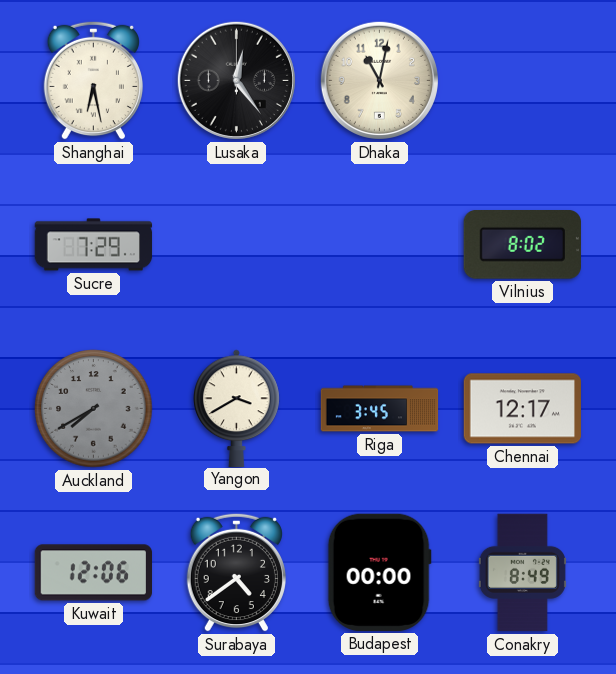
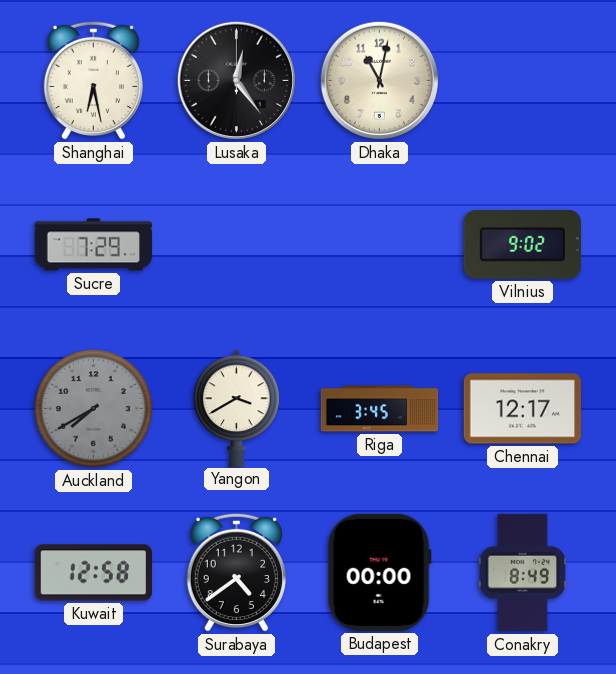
Vilnius: 8:02 -> 9:02 (522, 245)
Kuwait: 12:06 -> 12:58 (93, 573)
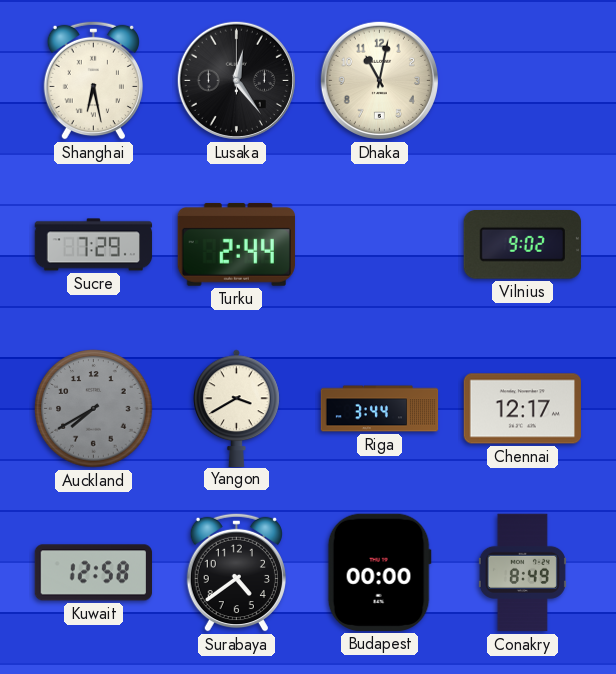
Turku: none -> 2:44 (236, 244)
Riga: 3:45 -> 3:44 (380, 409)
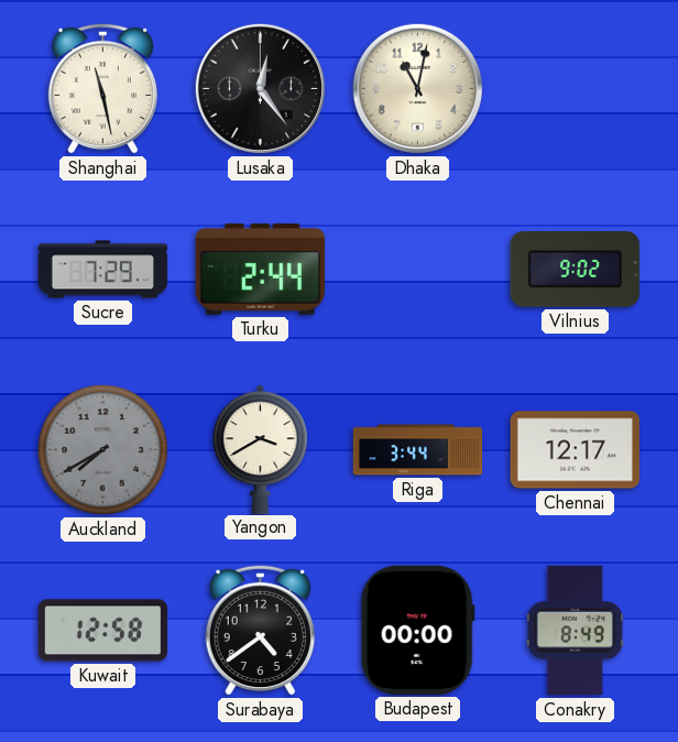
Shanghai: 6:28 -> 11:28 (102, 88)
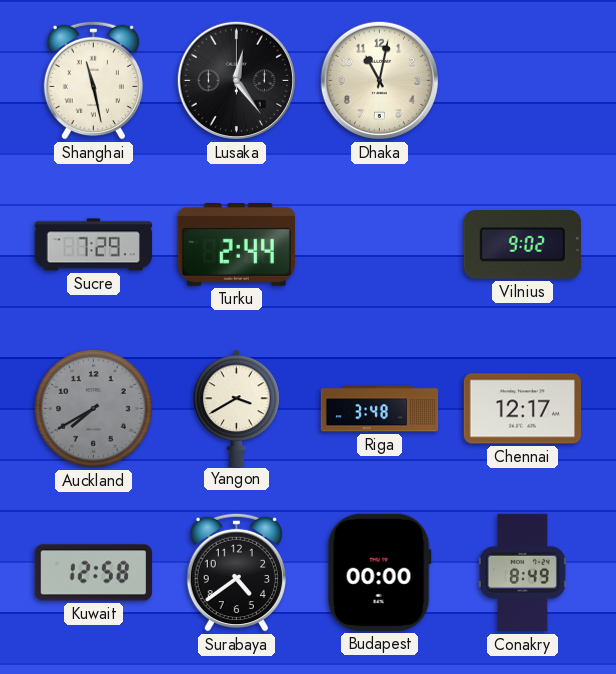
Riga: 3:44 -> 3:48 (380, 409)
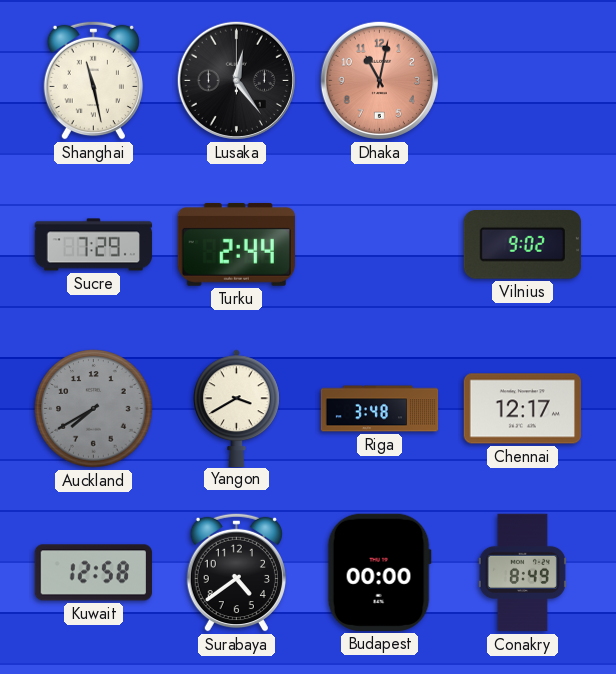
Dhaka dial: cream -> salmon (379, 80)
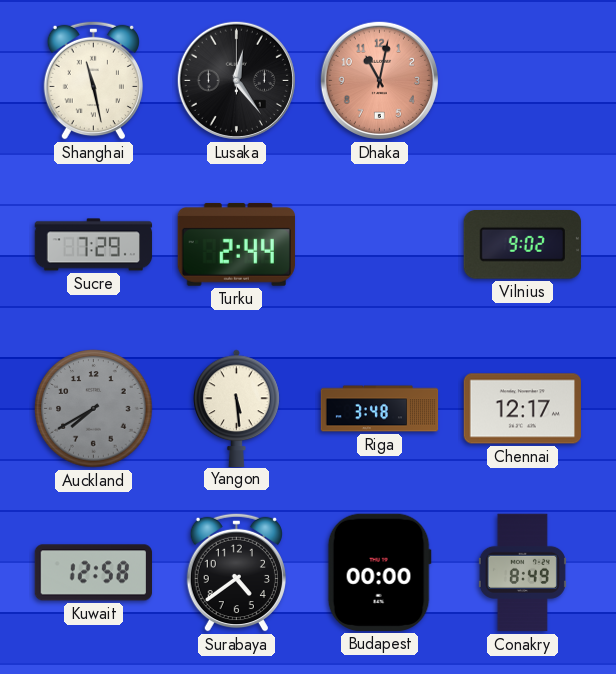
Yangon: 3:40 -> 5:29 (237, 408)
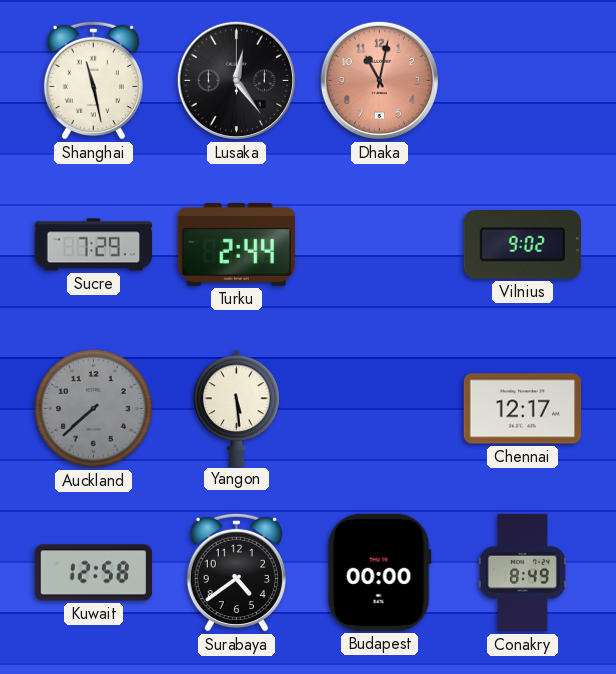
Auckland: 7:40 -> 7:38 (94, 409)
Riga: 3:48 -> none (380, 409)
